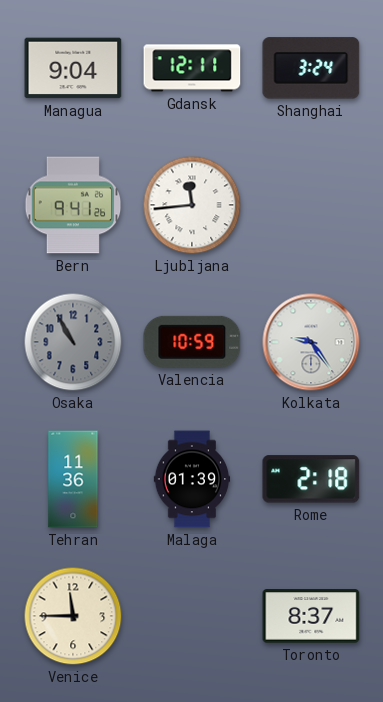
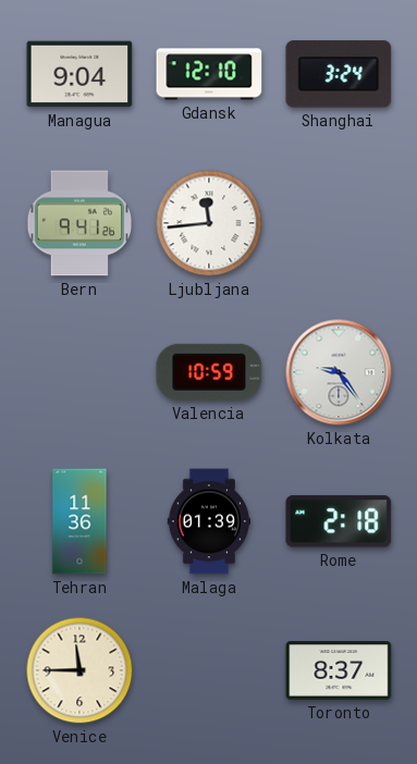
Gdansk: 12:11 -> 12:10 (209, 74)
Osaka: 10:55 -> none (73, 342)
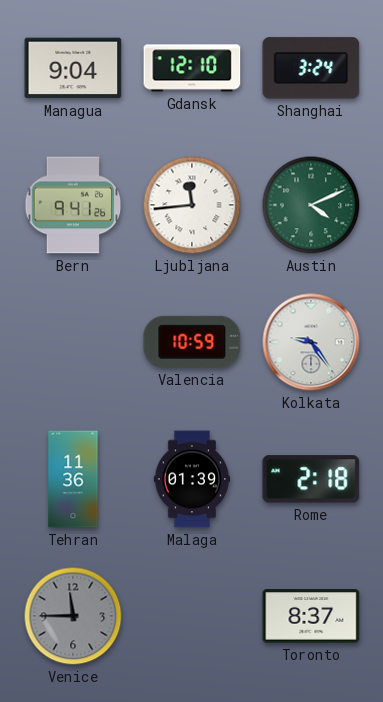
Austin: none -> 4:11 (311, 205)
Venice dial: cream -> grey (73, 616)
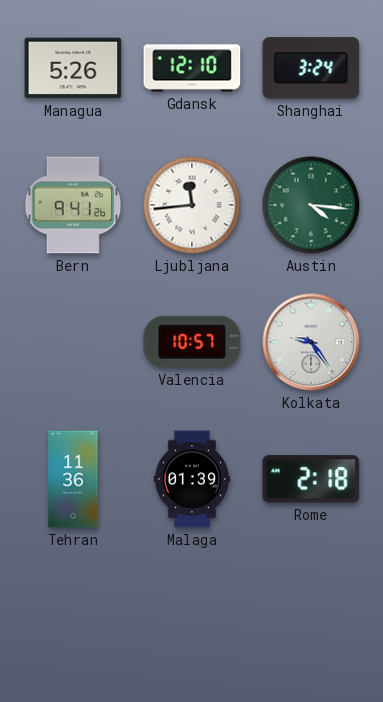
Managua: 9:04 -> 5:26 (73, 68)
Austin: 4:11 -> 4:16 (311, 205)
Valencia: 10:59 -> 10:57 (192, 342)
Venice: 11:45 -> none (73, 616)
Toronto: 8:37 -> none (311, 616)
